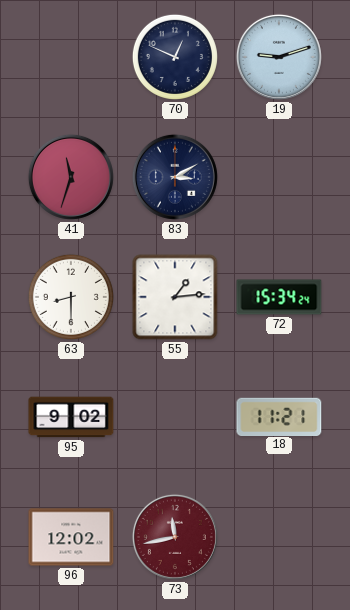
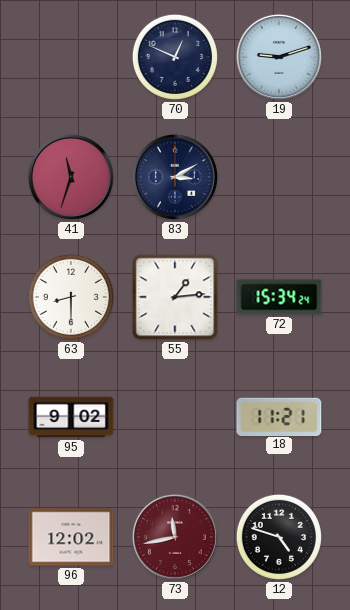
12: none -> 4:48 (279, 537)
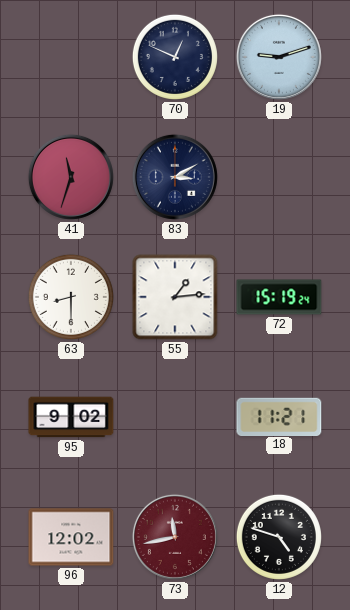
72: 15:34 -> 15:19 (279, 297)
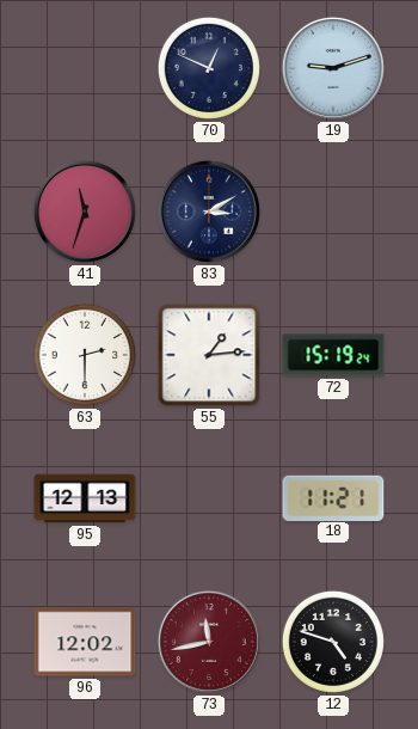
63: 8:30 -> 2:30 (85, 355)
95: 9:02 -> 12:13 (85, 498)
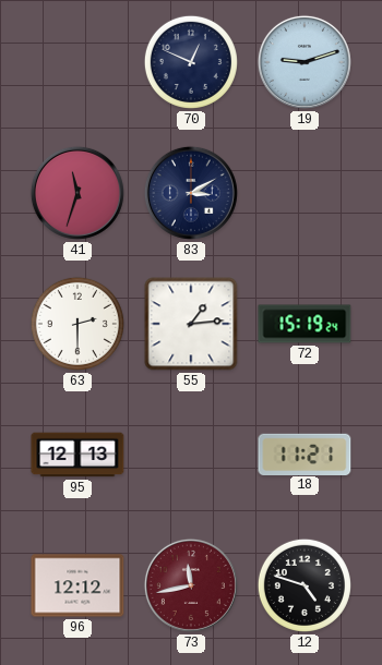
96: 12:02 -> 12:12 (77, 585)
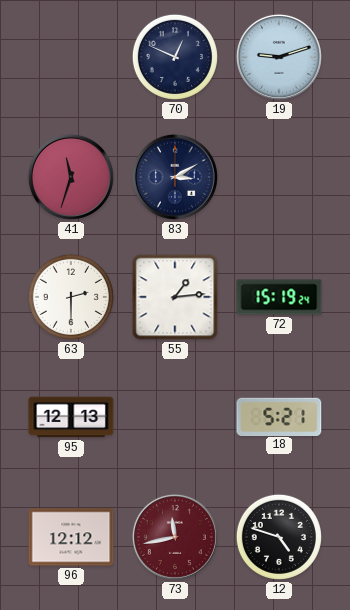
18: 11:21 -> 5:21 (279, 416)
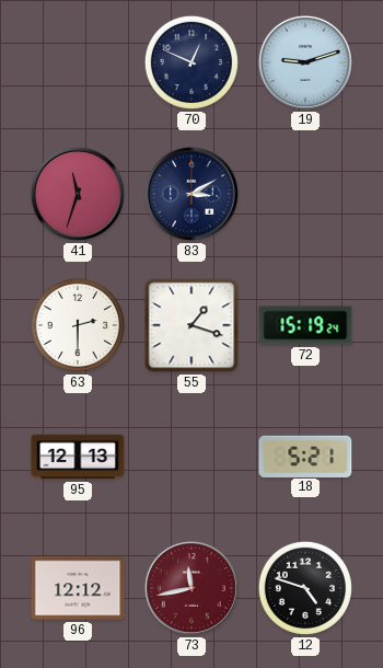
55: 1:14 -> 1:18 (191, 325)
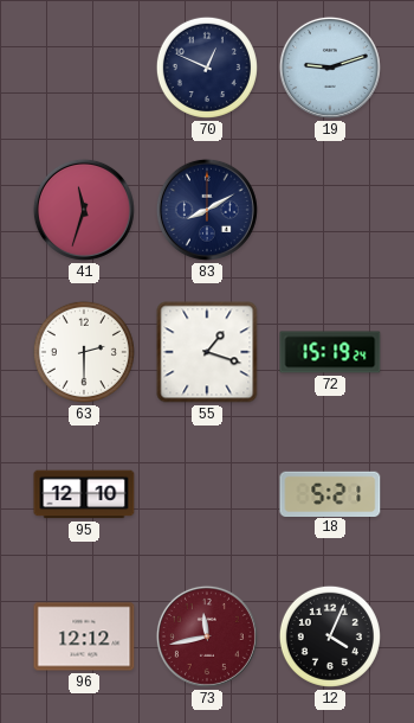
83: 3:10 -> 8:10 (207, 210)
95: 12:13 -> 12:10 (84, 494)
12: 4:48 -> 4:04 (330, 636)
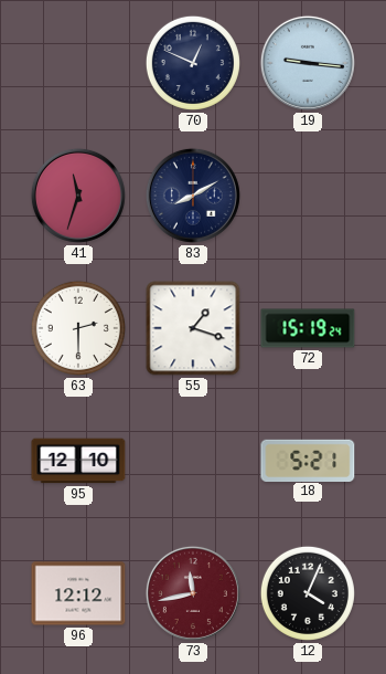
19: 9:12 -> 9:16 (308, 63)
